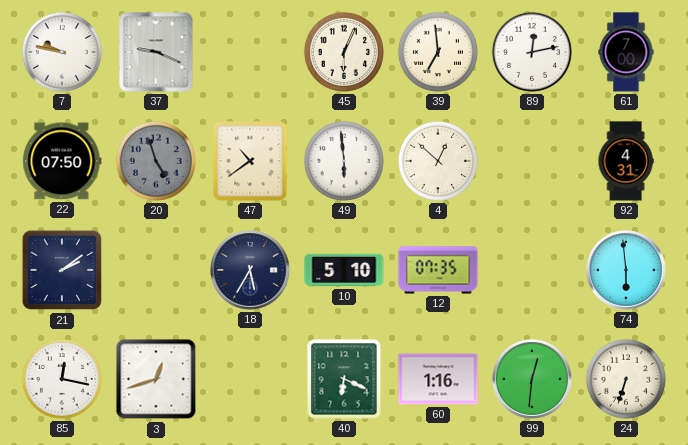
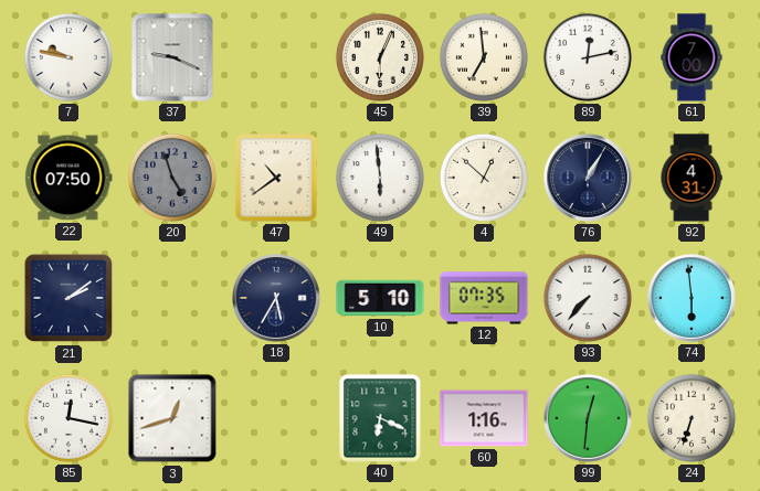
76: none -> 1:05 (589, 179)
93: none -> 7:37 (588, 298)
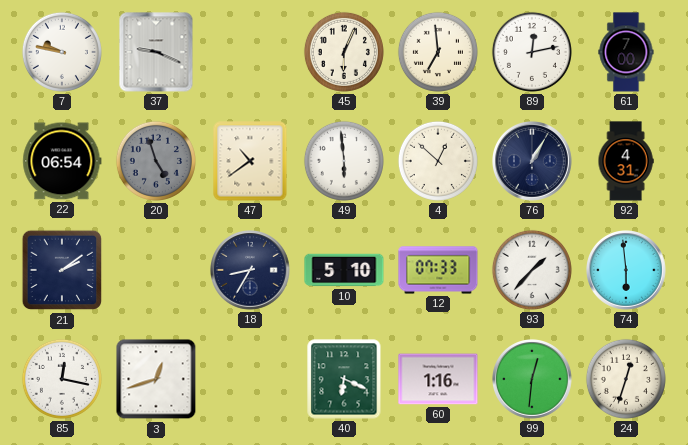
22: 07:50 -> 06:54 (62, 161)
18: 5:35 -> 8:35 (251, 271)
12: 07:35 -> 07:33 (438, 270)
93: 7:37 -> 1:37 (532, 270)
24: 6:33 -> 12:33 (626, 379)
